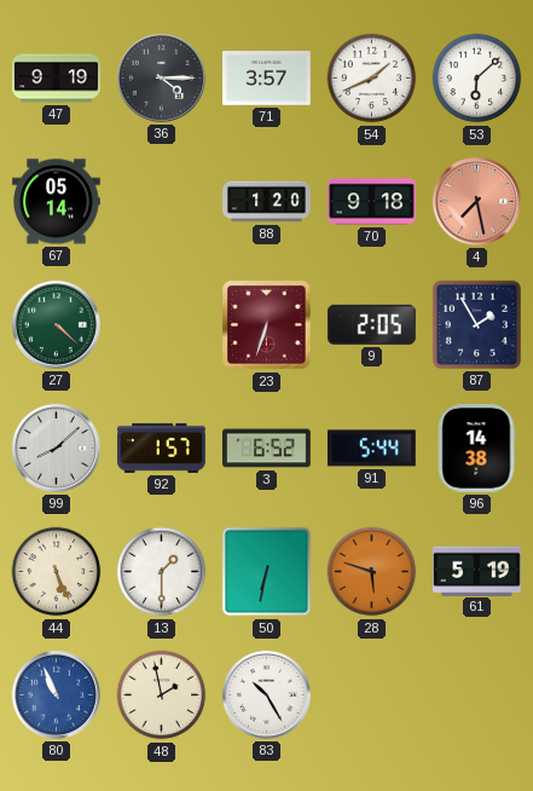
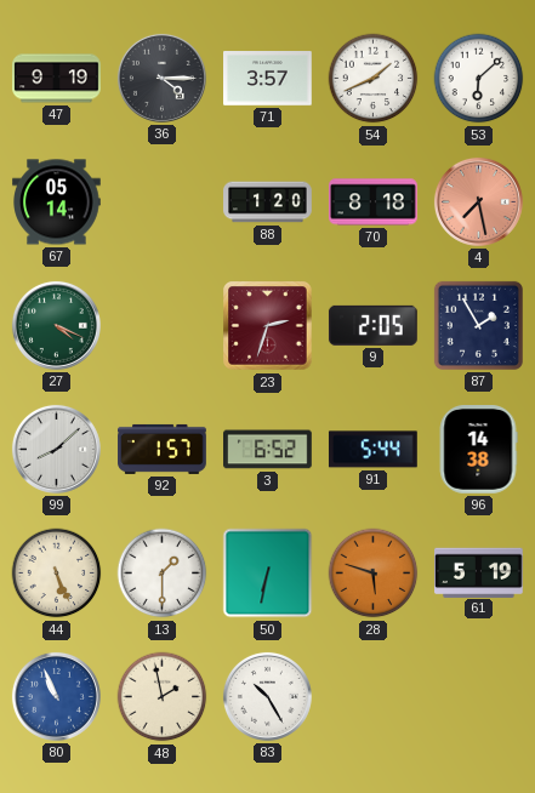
70: 9:18 -> 8:18 (374, 202)
27: 4:22 -> 4:19 (56, 325)
23: 6:33 -> 2:33 (268, 326)
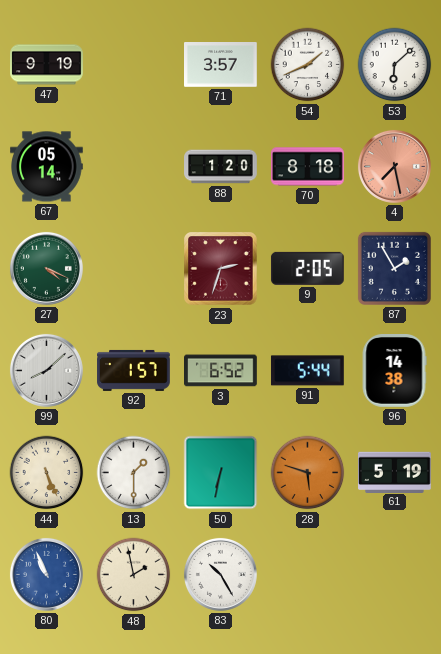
36: 4:15 -> none (161, 78)
